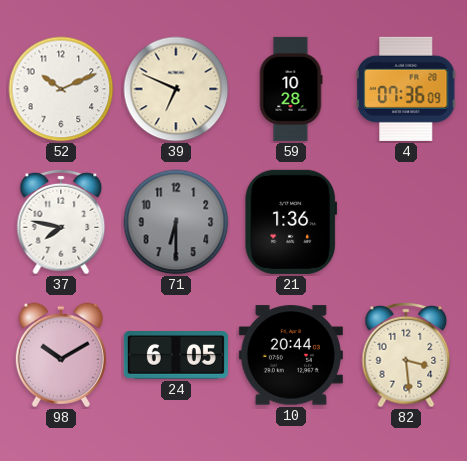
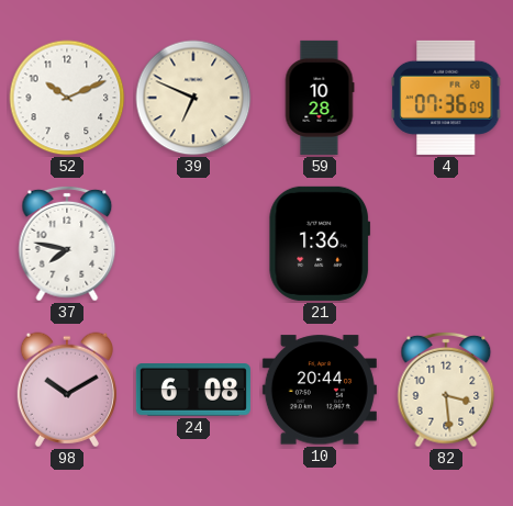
71: 6:30 -> none (176, 222)
24: 6:05 -> 6:08 (193, 390)
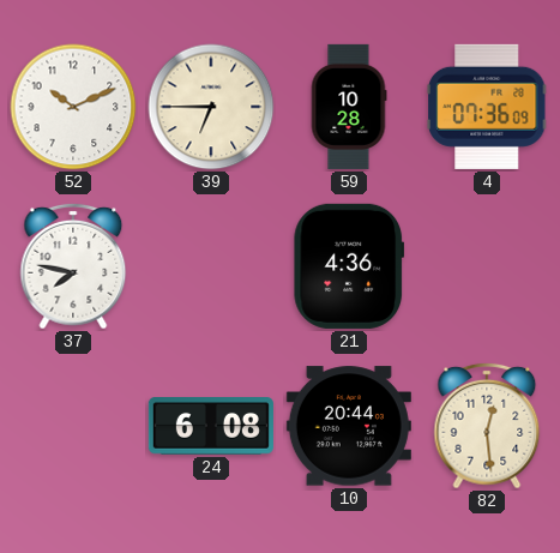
39: 6:49 -> 6:45 (211, 107)
21: 1:36 -> 4:36 (349, 266)
98: 10:10 -> none (67, 390)
82: 3:29 -> 12:29 (487, 426)
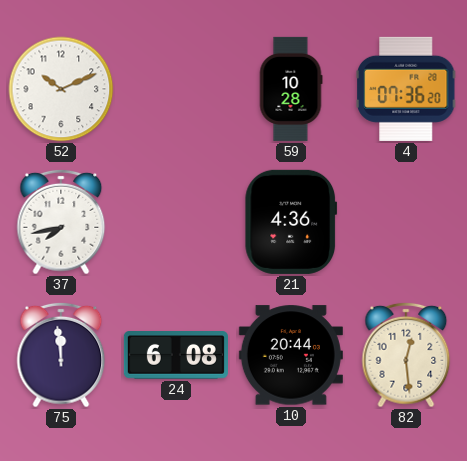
39: 6:45 -> none (211, 107)
4: 07:36:09 -> 07:36:20 (407, 89)
37: 7:47 -> 7:43 (61, 222)
75: none -> 11:59 (61, 355)
